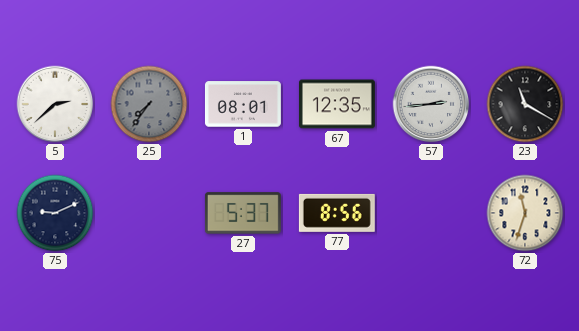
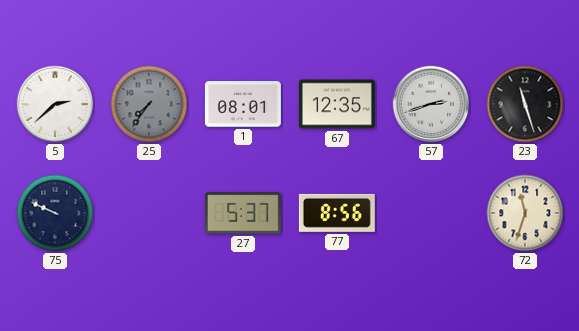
57: 2:44 -> 2:42 (431, 104)
23: 11:20 -> 11:27 (525, 104)
75: 9:11 -> 9:49 (55, 213)
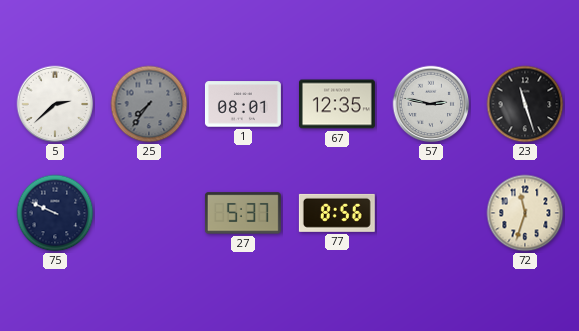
57: 2:42 -> 2:47 (431, 104)
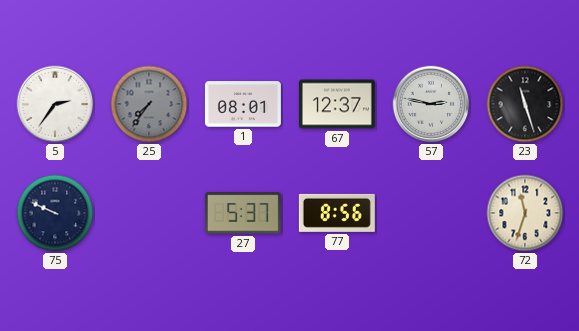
5: 2:38 -> 2:36 (55, 104)
67: 12:35 -> 12:37 (337, 104)
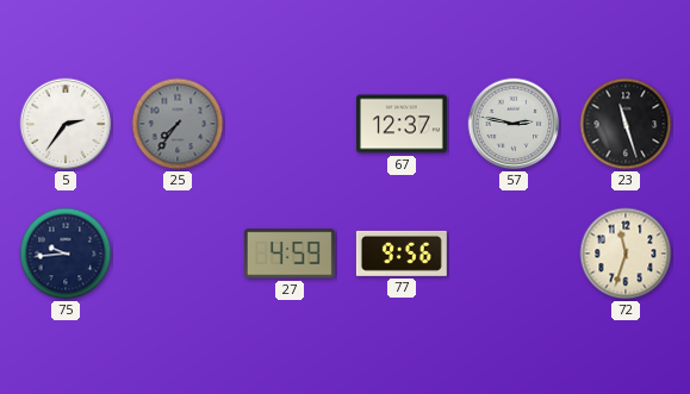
1: 08:01 -> none (243, 104)
75: 9:49 -> 9:44 (66, 254)
27: 5:37 -> 4:59 (290, 254)
77: 8:56 -> 9:56 (402, 254)
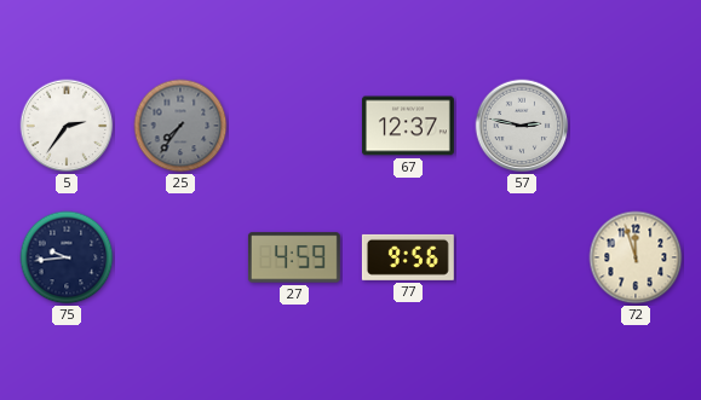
23: 11:27 -> none (626, 124)
72: 11:33 -> 11:57 (636, 257)
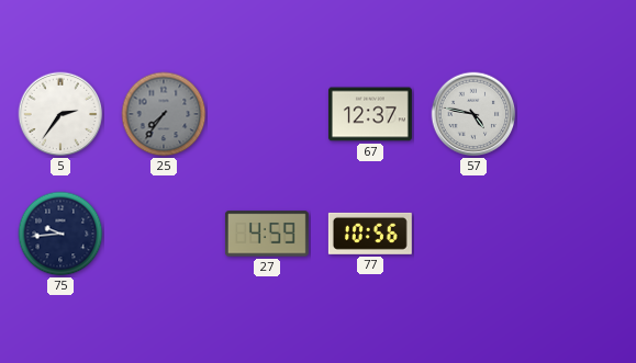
57: 2:47 -> 4:47 (473, 114)
77: 9:56 -> 10:56 (370, 234)
72: 11:57 -> none (636, 257)
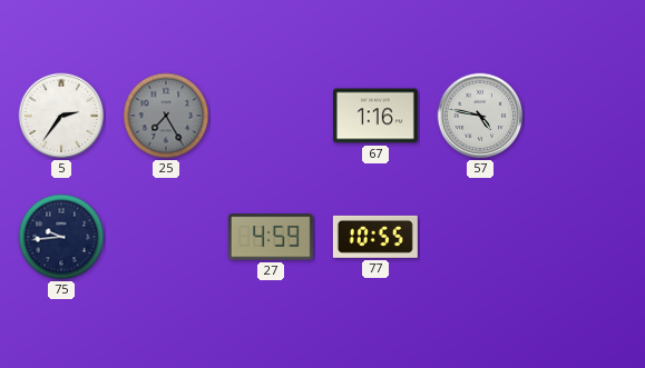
25: 7:36 -> 7:25 (166, 116)
67: 12:37 -> 1:16 (375, 116)
77: 10:56 -> 10:55 (375, 237)
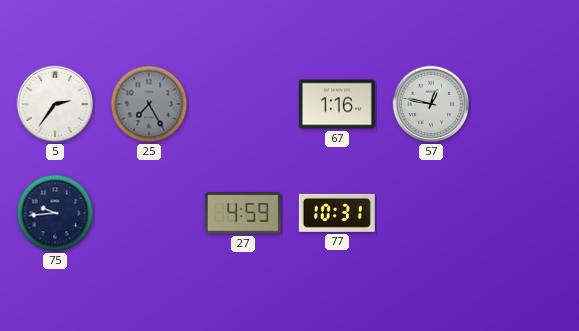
57: 4:47 -> 12:47 (431, 104)
77: 10:55 -> 10:31 (337, 213)
